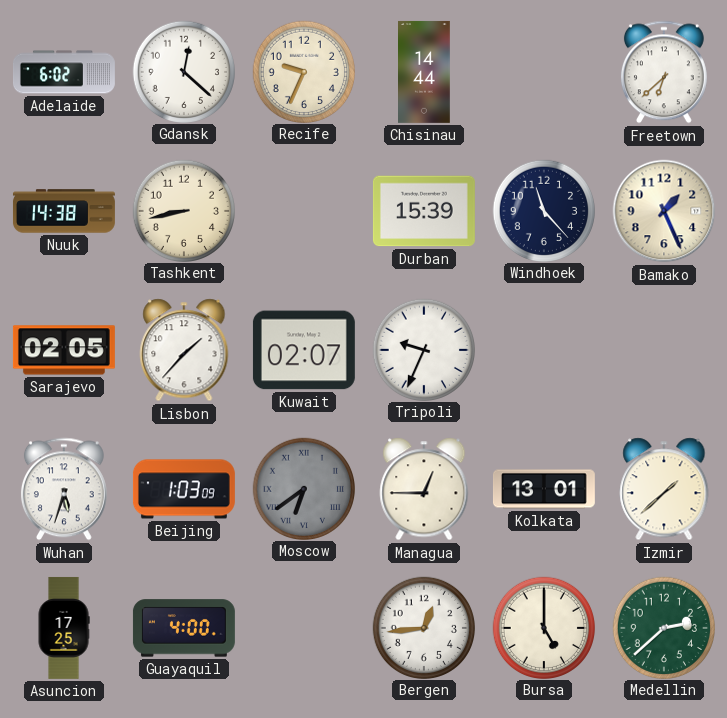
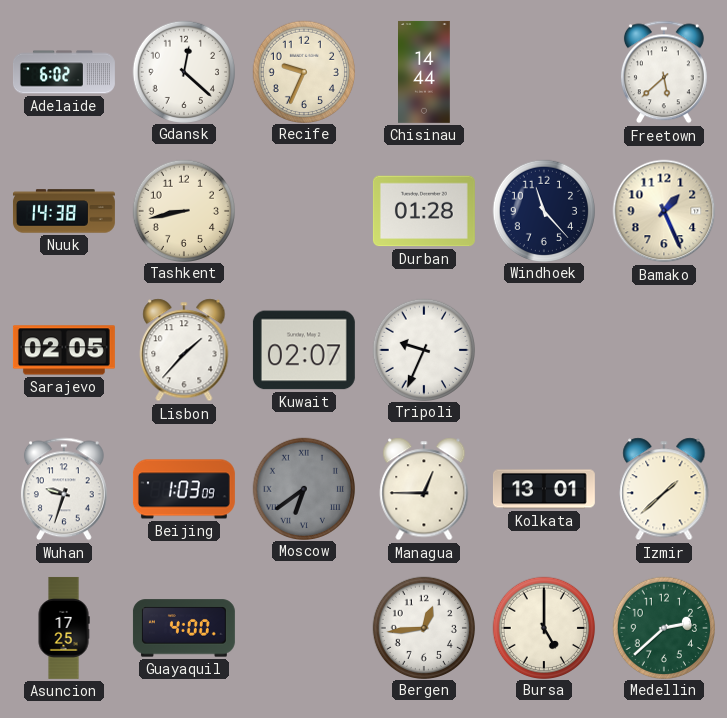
Freetown: 6:38 -> 5:38 (664, 72)
Durban: 15:39 -> 01:28 (424, 211)
Wuhan: 5:33 -> 9:33 (64, 489)
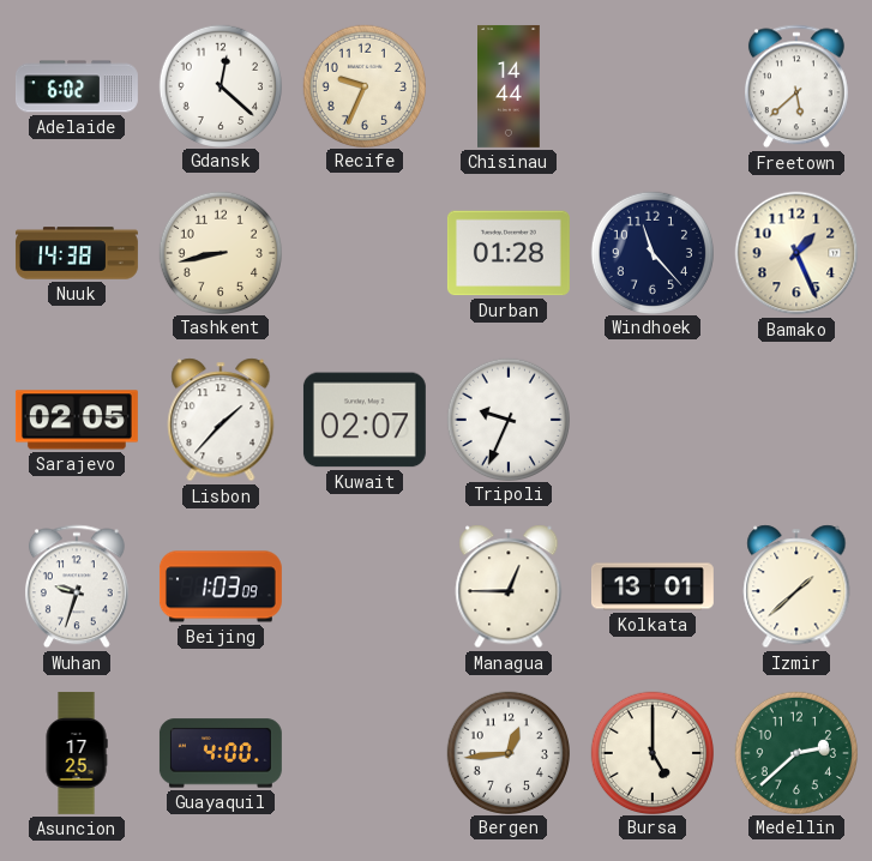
Moscow: 6:39 -> none (303, 488)
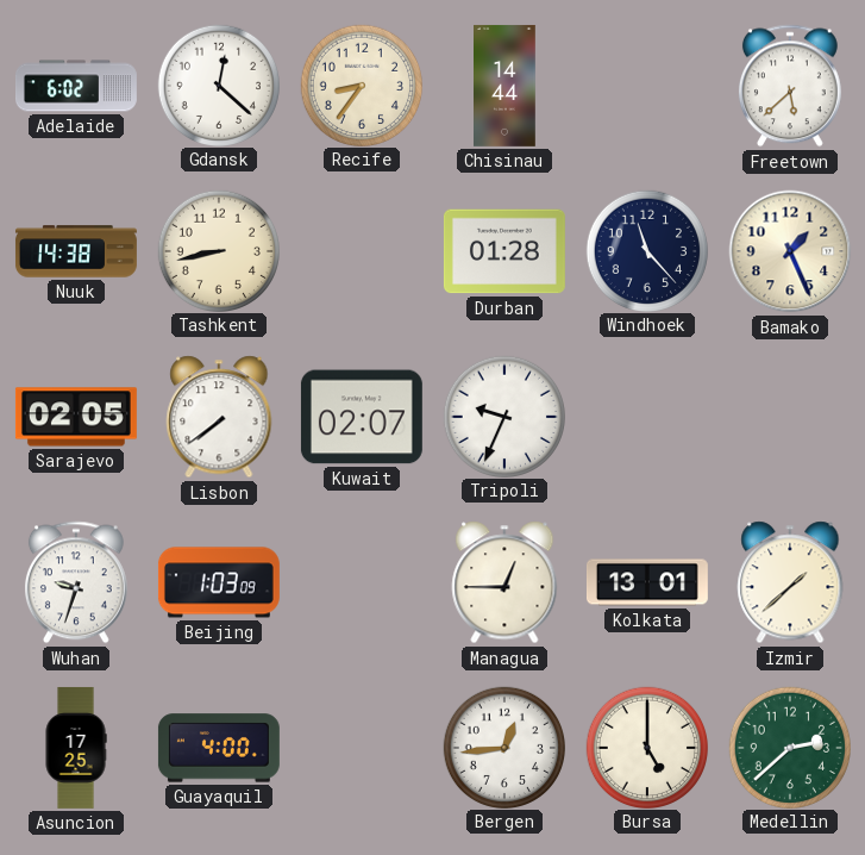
Recife: 9:34 -> 8:36 (361, 85)
Lisbon: 1:37 -> 7:39 (219, 417)
